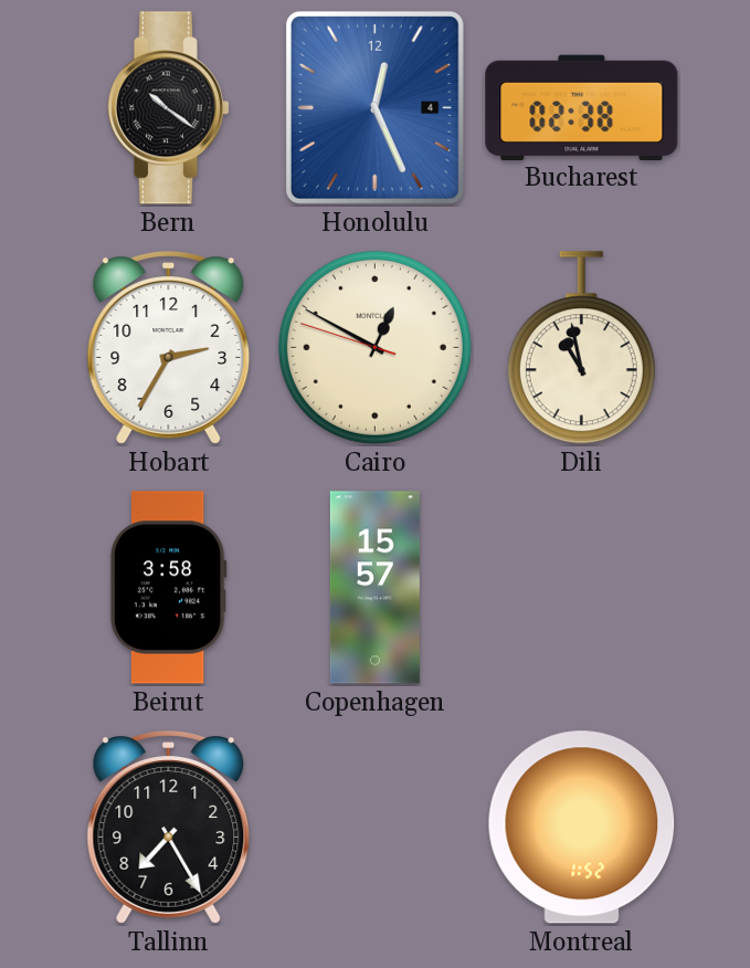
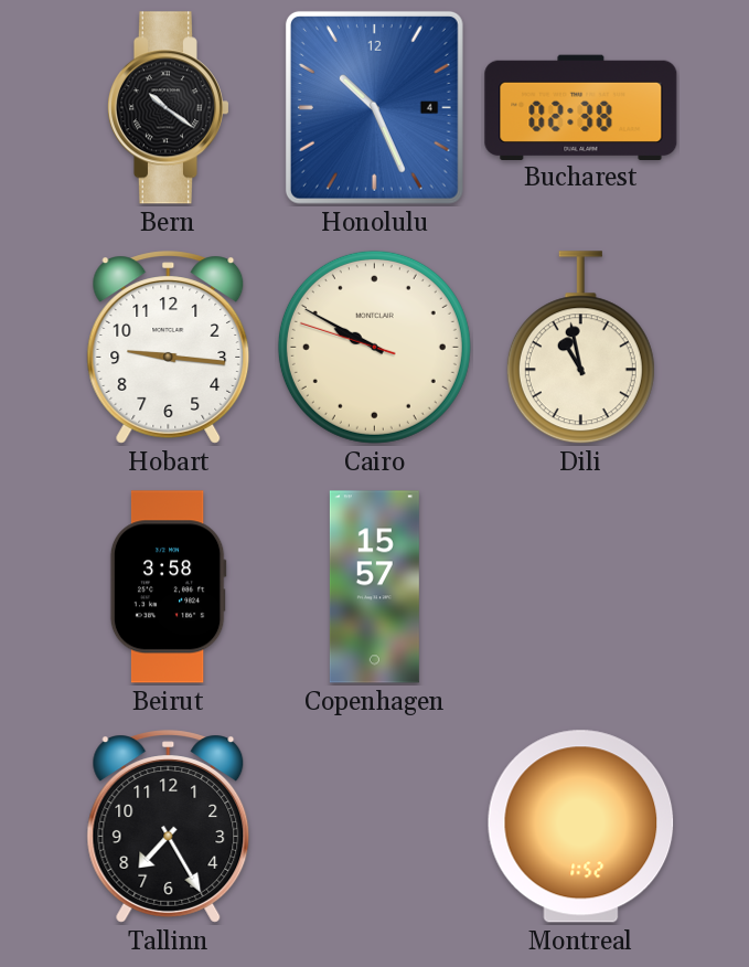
Honolulu: 12:26 -> 10:26 (374, 107)
Hobart: 2:35 -> 9:16 (169, 348)
Cairo: 12:49 -> 9:49 (374, 347)
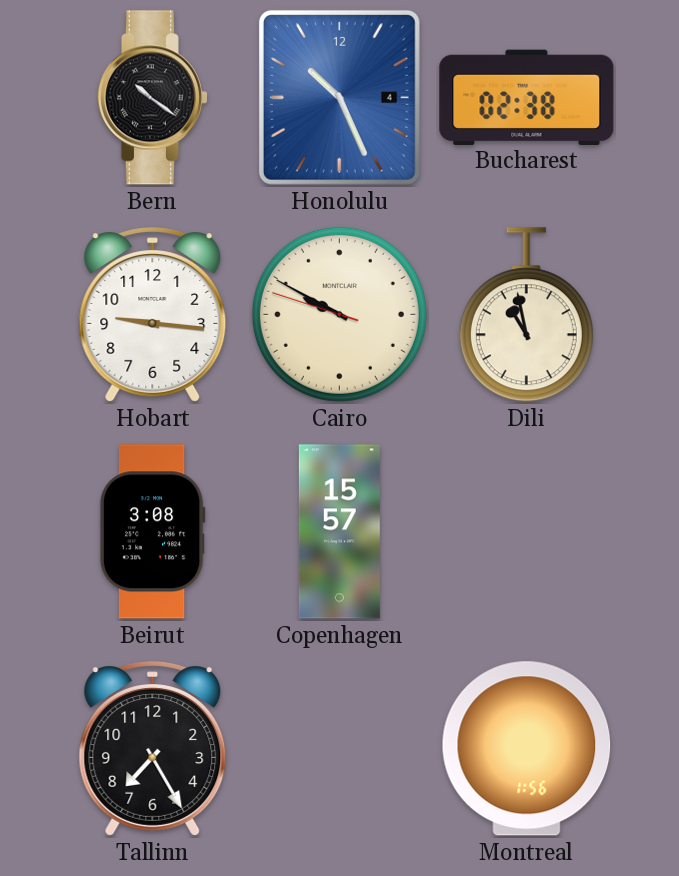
Beirut: 3:58 -> 3:08 (152, 532)
Montreal: 1:52 -> 1:56 (527, 749)
